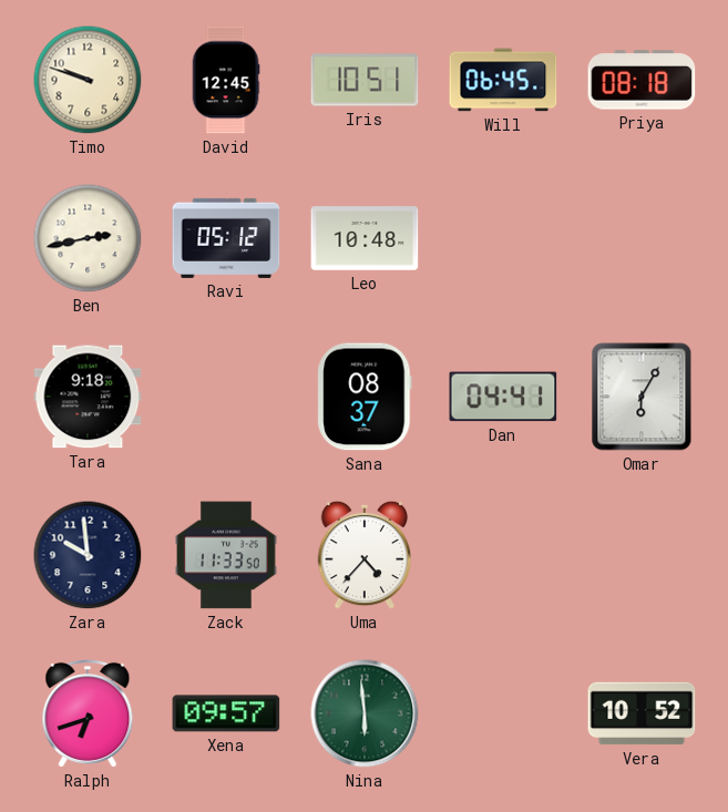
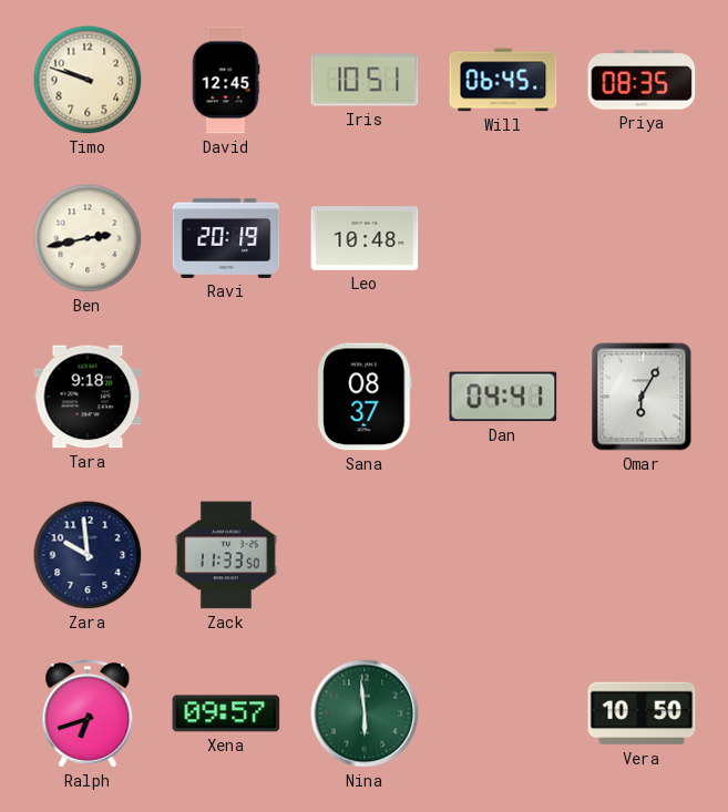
Priya: 08:18 -> 08:35 (642, 80)
Ravi: 05:12 -> 20:19 (226, 238)
Uma: 4:37 -> none (365, 555)
Vera: 10:52 -> 10:50 (642, 713)
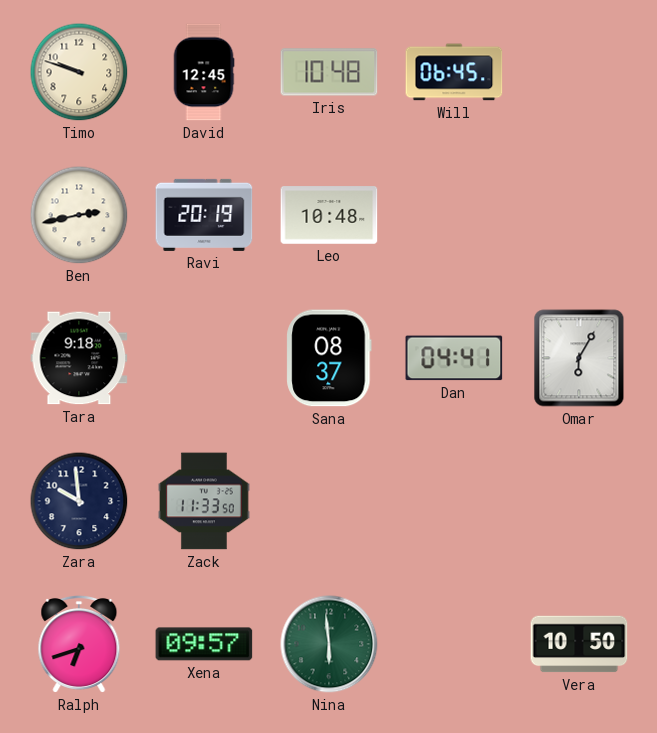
Iris: 10:51 -> 10:48 (329, 72)
Priya: 08:35 -> none (642, 80)
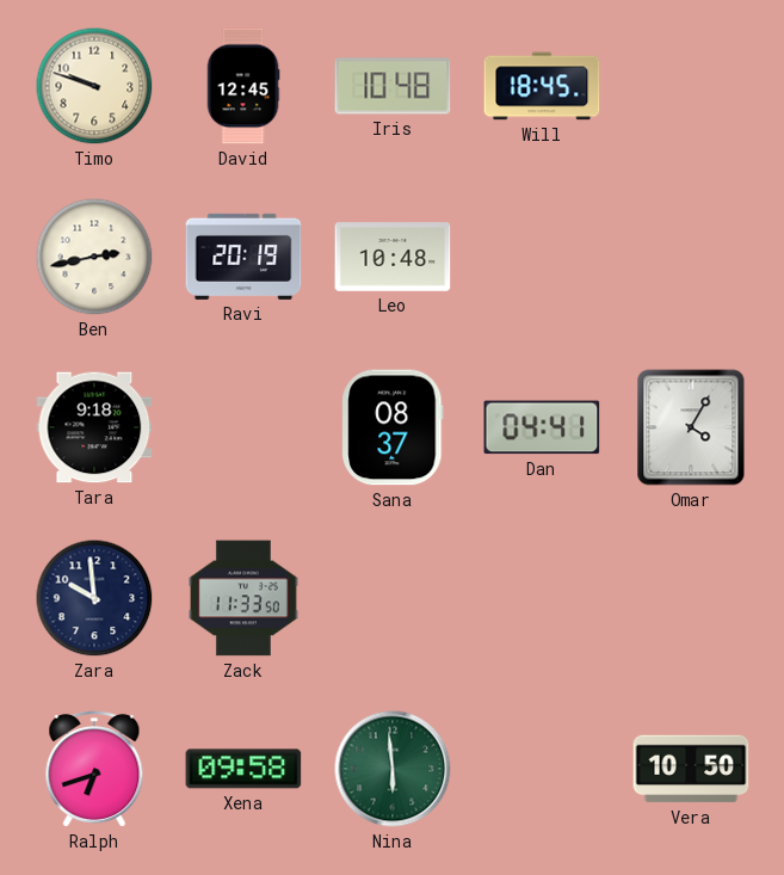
Will: 06:45 -> 18:45 (542, 86)
Omar: 6:05 -> 4:05 (691, 427)
Xena: 09:57 -> 09:58 (243, 769)
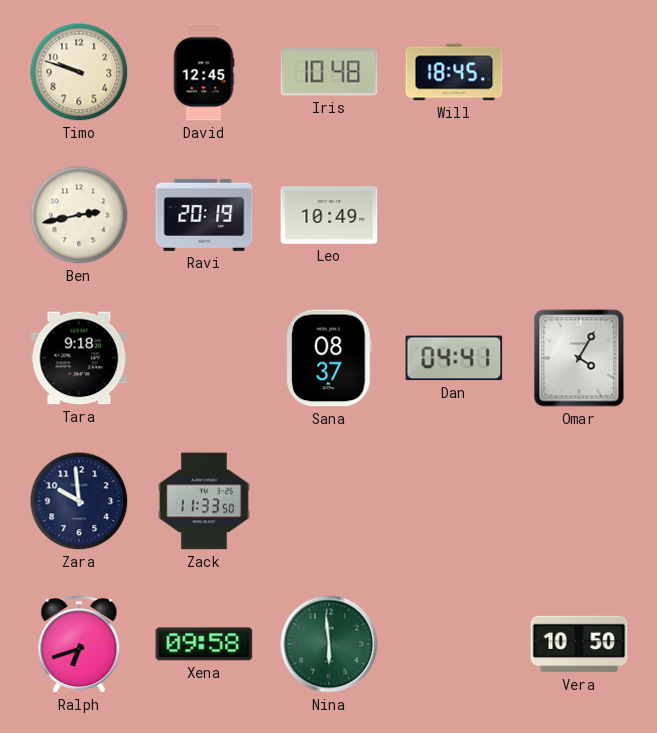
Leo: 10:48 -> 10:49 (329, 215)
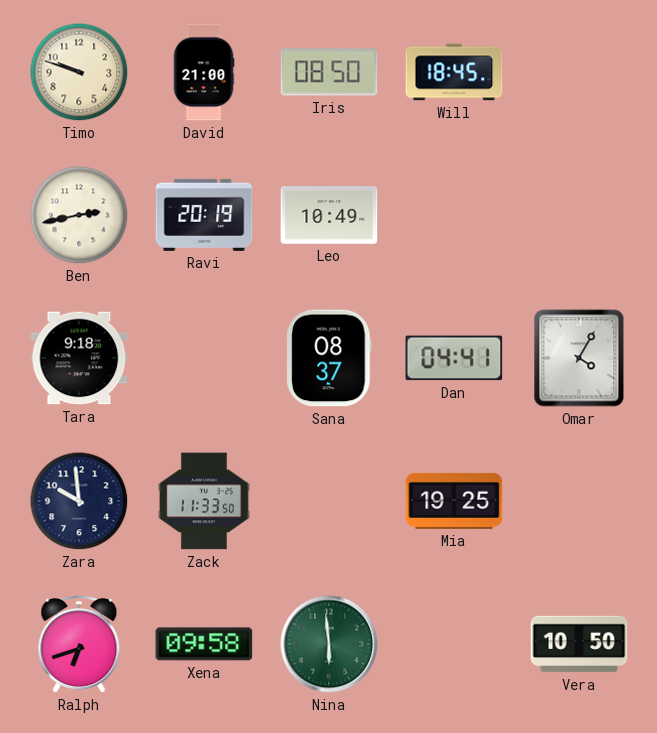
David: 12:45 -> 21:00 (204, 72)
Iris: 10:48 -> 08:50 (329, 72)
Mia: none -> 19:25 (454, 501)
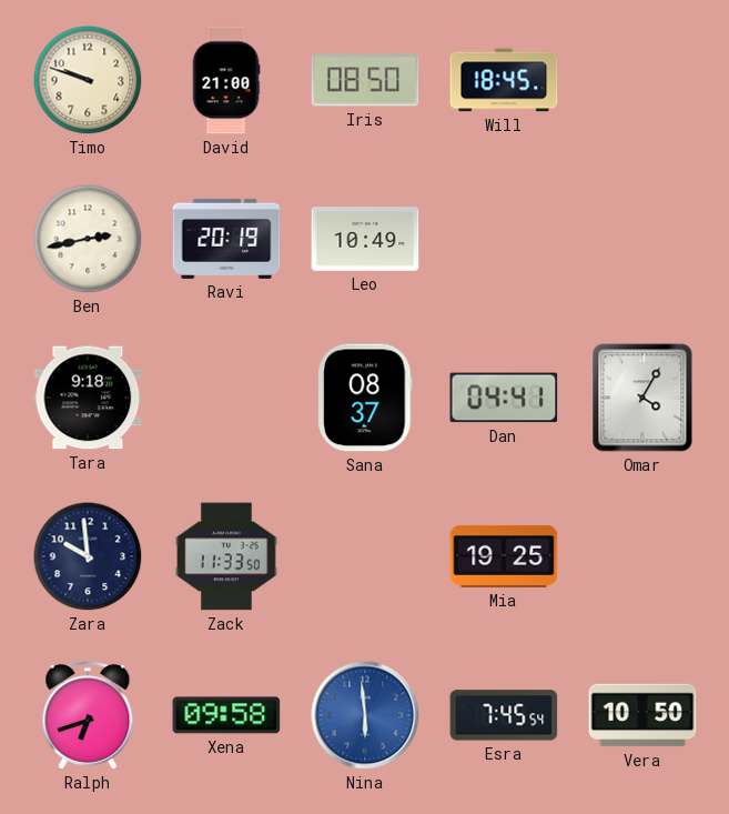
Nina dial: green -> blue (365, 715)
Esra: none -> 7:45 (504, 715)
